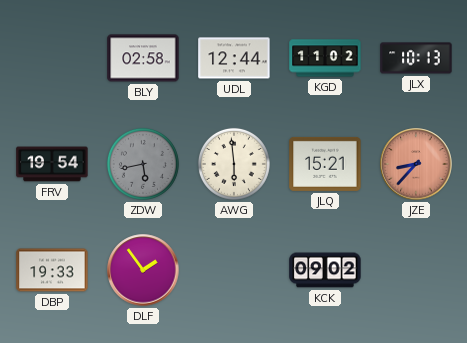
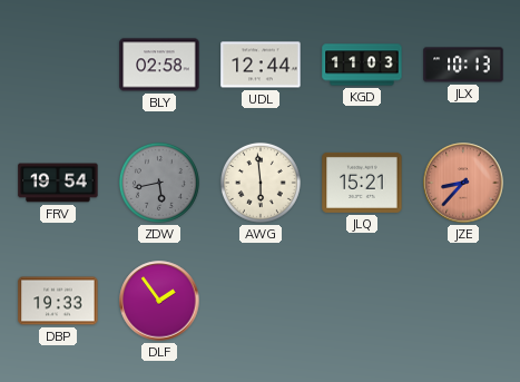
KGD: 11:02 -> 11:03 (362, 65)
KCK: 09:02 -> none (325, 270)
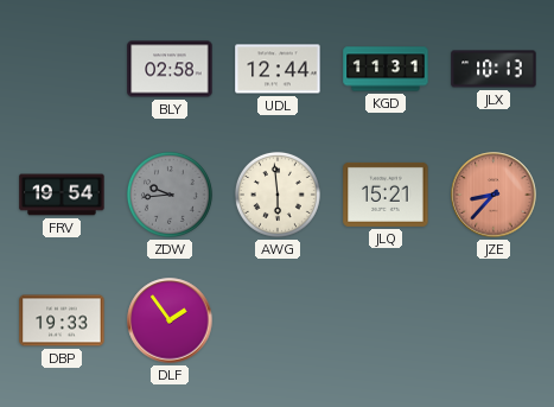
KGD: 11:03 -> 11:31 (386, 69)
ZDW: 5:43 -> 9:44 (170, 195)
